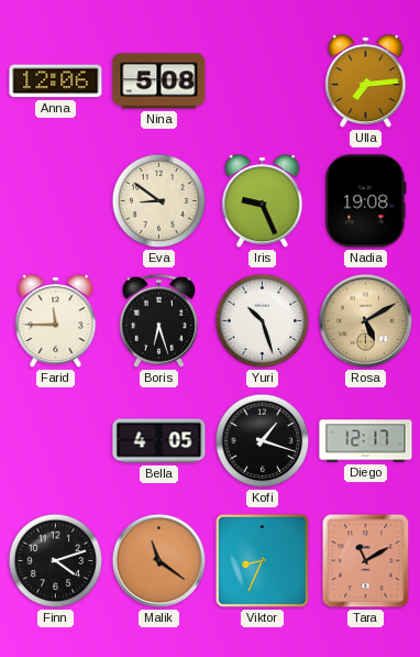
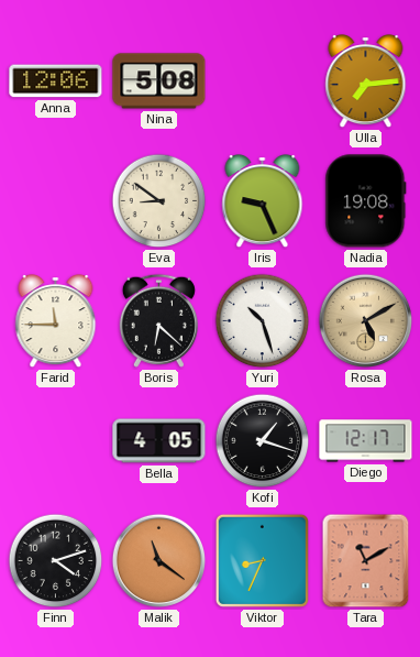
Boris: 6:27 -> 6:22 (158, 320)
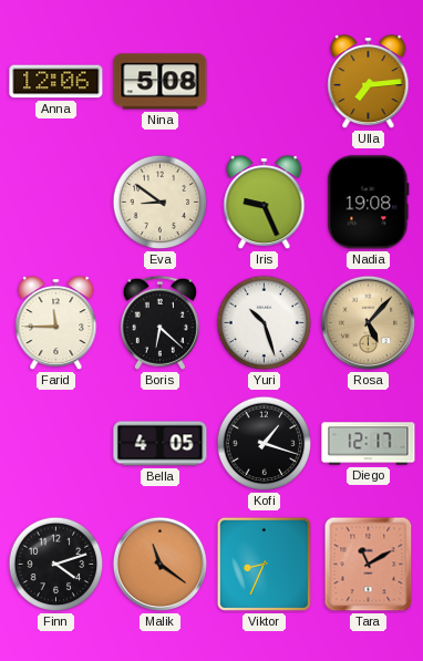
Rosa: 5:10 -> 5:07 (369, 323)
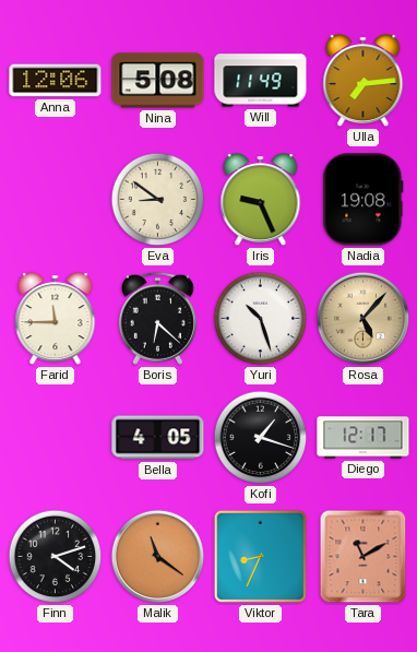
Will: none -> 11:49 (261, 81)
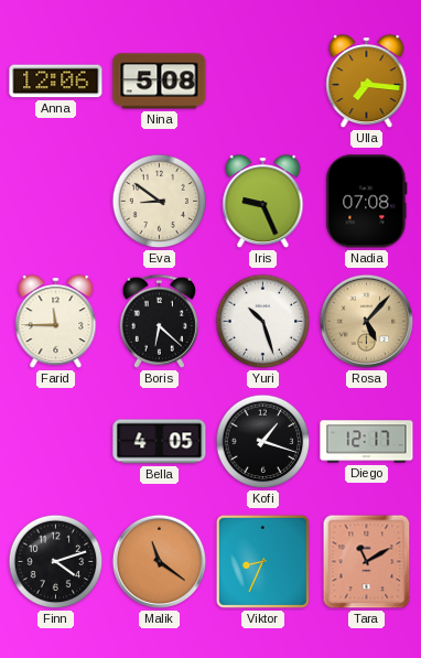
Will: 11:49 -> none (261, 81)
Ulla: 7:14 -> 7:16 (367, 83)
Nadia: 19:08 -> 07:08 (367, 202)
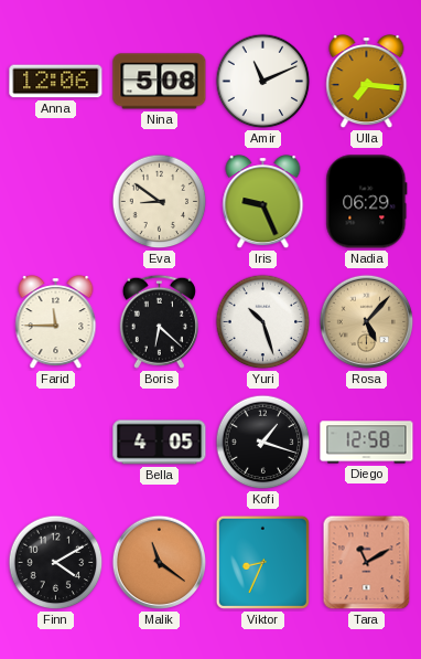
Amir: none -> 11:11 (263, 82)
Nadia: 07:08 -> 06:29 (367, 202)
Diego: 12:17 -> 12:58 (367, 443)
Finn: 4:12 -> 4:10 (56, 563)
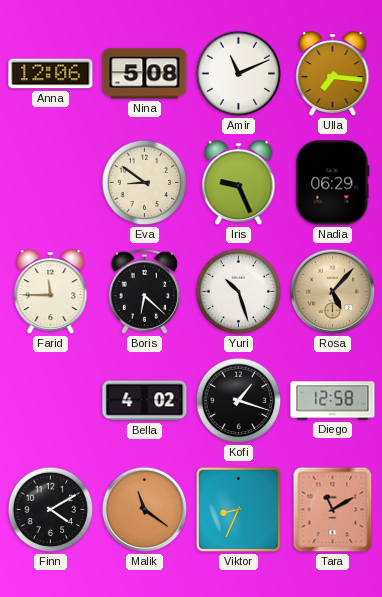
Bella: 4:05 -> 4:02 (145, 401)
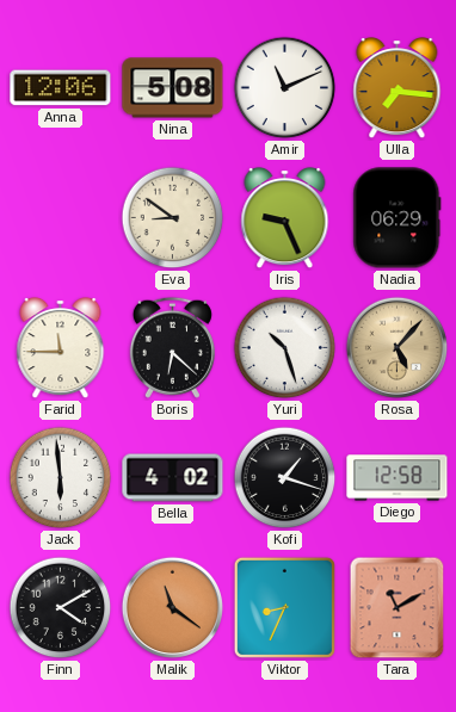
Jack: none -> 5:59 (61, 478)
